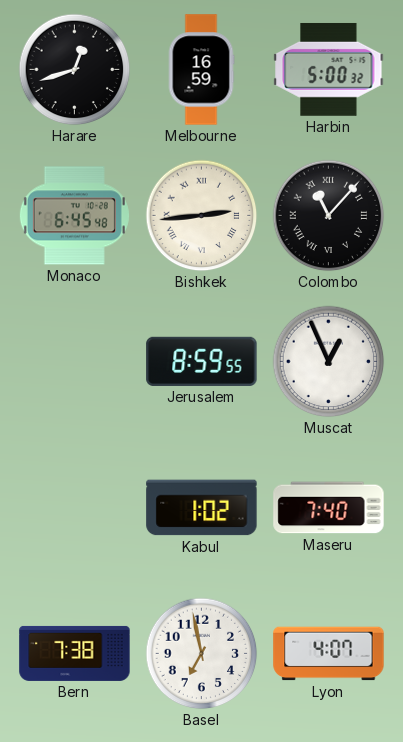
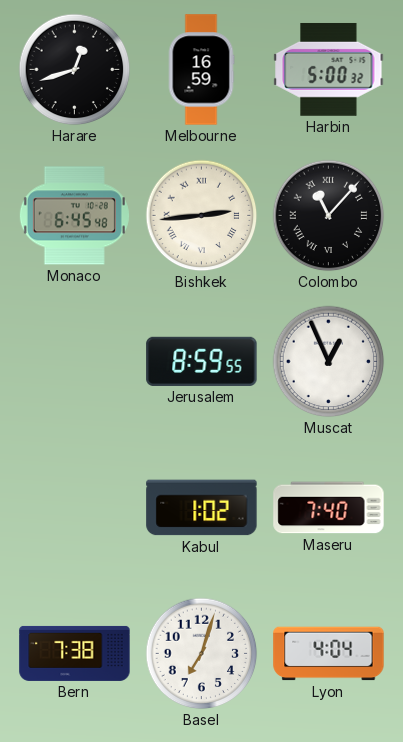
Basel: 6:58 -> 7:03 (202, 654)
Lyon: 4:07 -> 4:04 (329, 654)
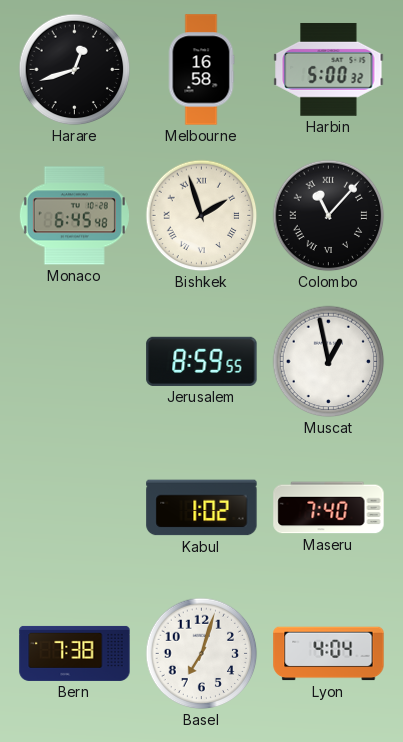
Melbourne: 16:59 -> 16:58 (201, 70)
Bishkek: 2:44 -> 1:57 (202, 216)
Muscat: 12:56 -> 12:58 (329, 362)
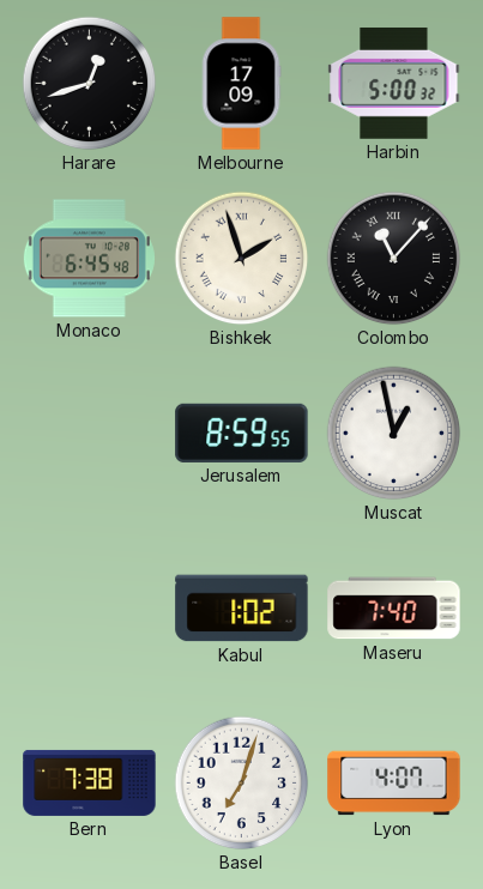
Melbourne: 16:58 -> 17:09 (241, 84)
Lyon: 4:04 -> 4:07 (394, 784)
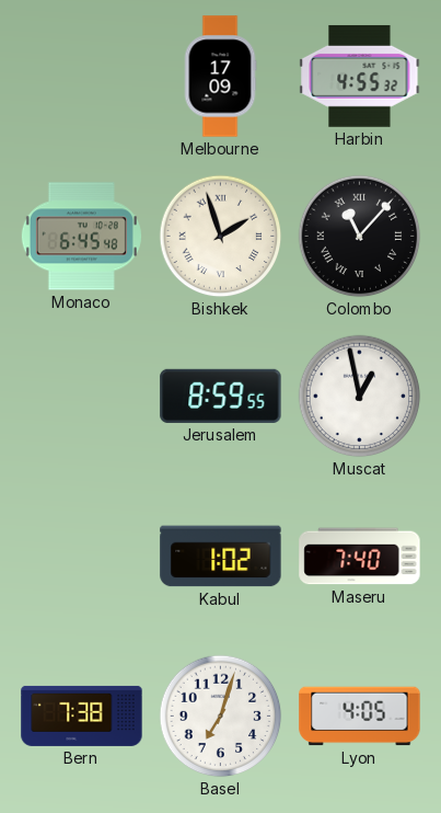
Harare: 12:42 -> none (90, 84)
Harbin: 5:00 -> 4:55 (360, 76)
Lyon: 4:07 -> 4:05 (360, 717)
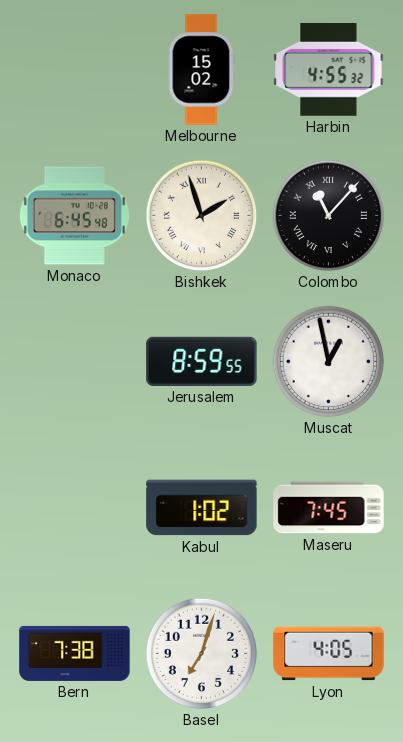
Melbourne: 17:09 -> 15:02 (201, 70)
Maseru: 7:40 -> 7:45 (329, 508)
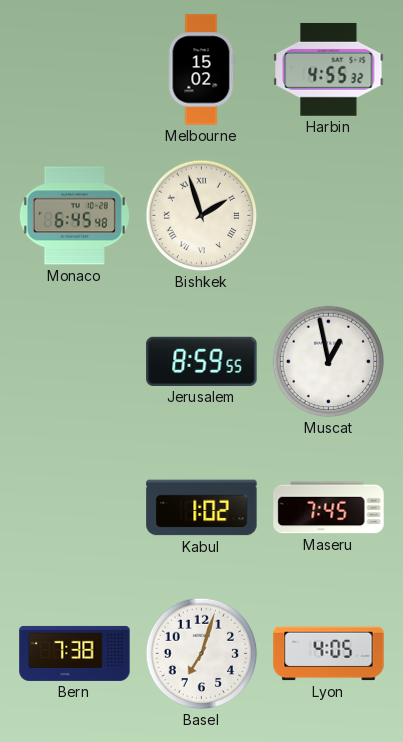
Colombo: 11:07 -> none (329, 216)
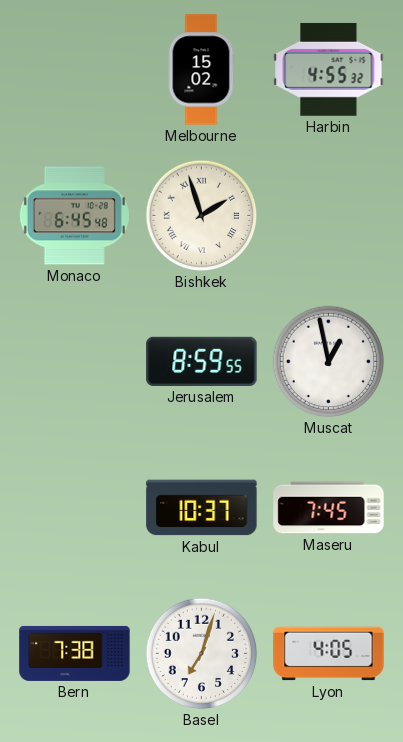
Kabul: 1:02 -> 10:37 (202, 508)
